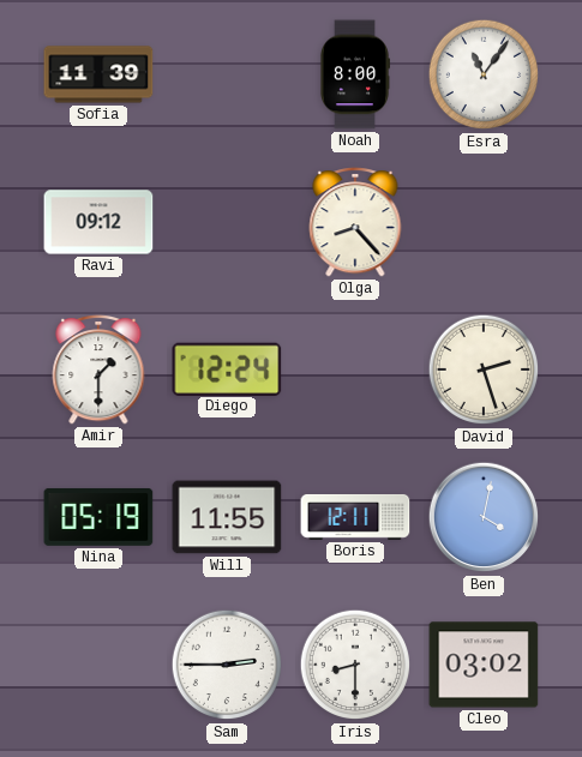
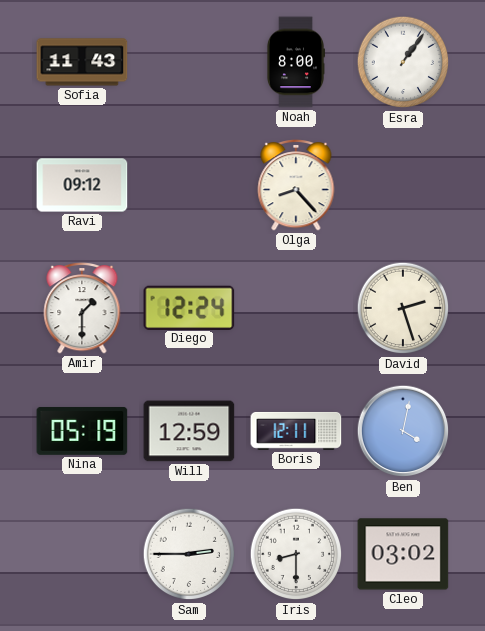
Sofia: 11:39 -> 11:43 (82, 62)
Esra: 11:06 -> 1:06 (403, 62)
Will: 11:55 -> 12:59 (189, 431)
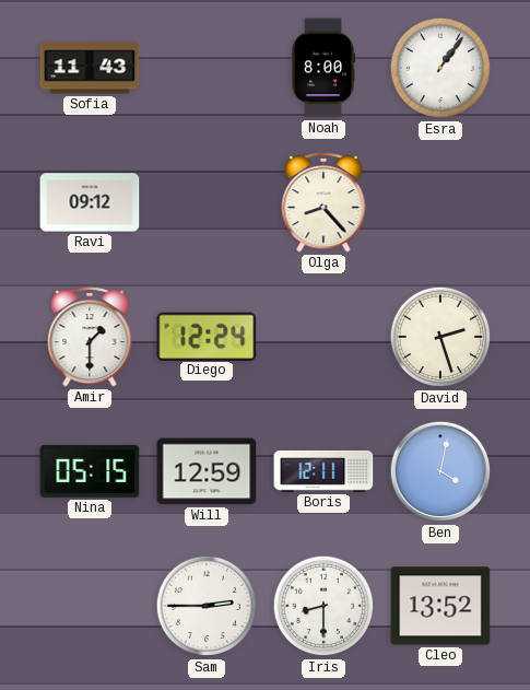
Nina: 05:19 -> 05:15 (90, 471)
Cleo: 03:02 -> 13:52 (440, 606)
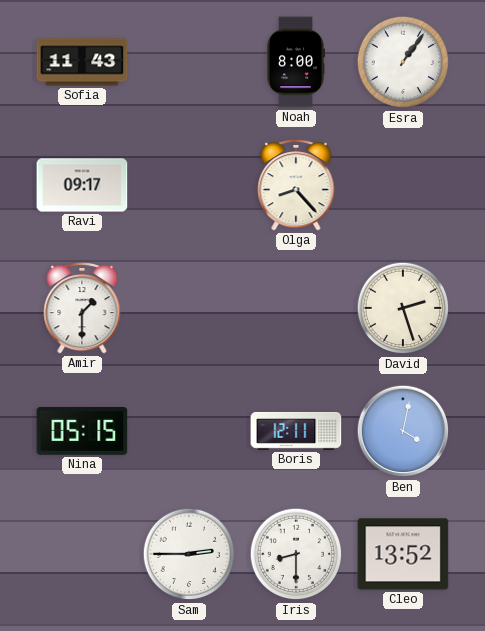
Ravi: 09:12 -> 09:17 (82, 185)
Diego: 12:24 -> none (207, 336)
Will: 12:59 -> none (207, 471)
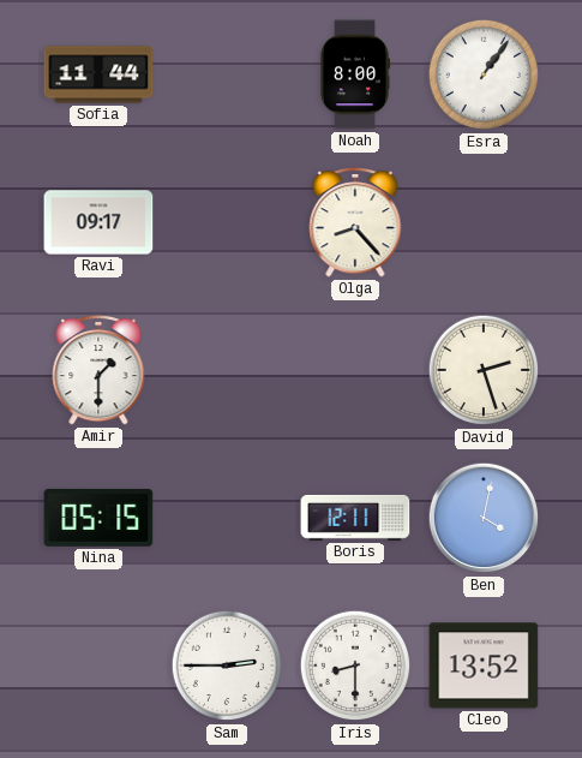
Sofia: 11:43 -> 11:44 (98, 74)
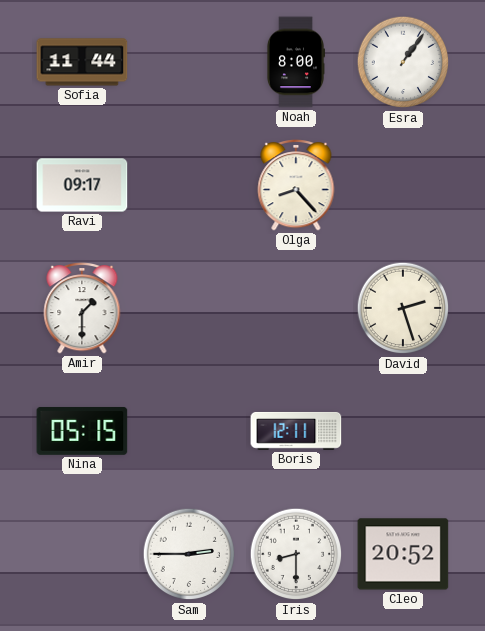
Ben: 4:02 -> none (484, 518)
Cleo: 13:52 -> 20:52 (403, 554)
